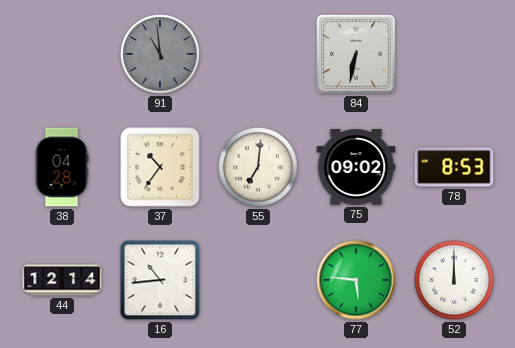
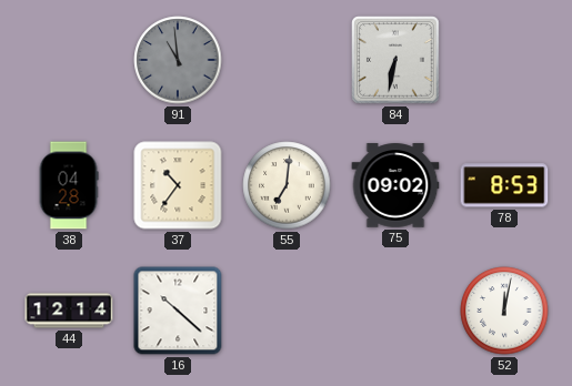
16: 10:44 -> 10:22 (178, 311)
77: 5:46 -> none (356, 280)
52: 12:00 -> 12:02 (504, 311)
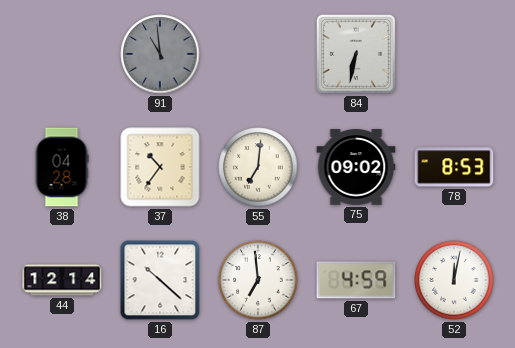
87: none -> 6:59 (258, 280)
67: none -> 4:59 (356, 280)
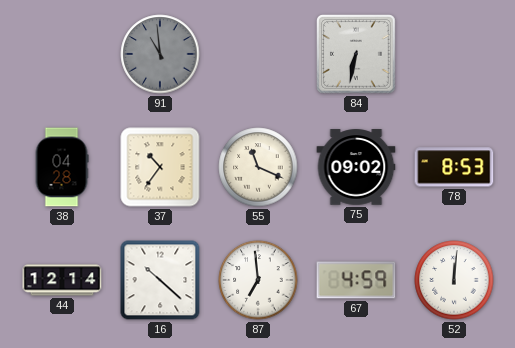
55: 7:01 -> 11:19 (258, 167)
52: 12:02 -> 12:01 (454, 280)
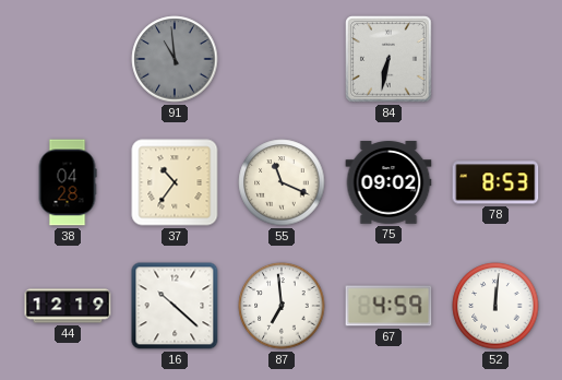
44: 12:14 -> 12:19 (68, 306)
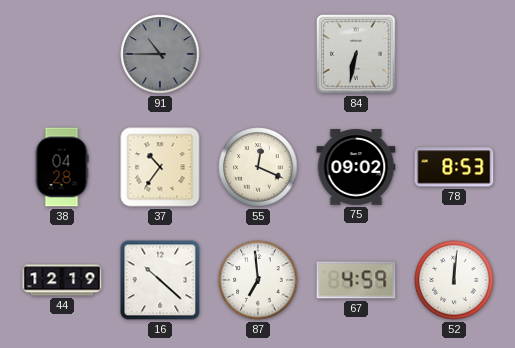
91: 10:59 -> 10:45 (160, 54)
55: 11:19 -> 12:19 (258, 167)
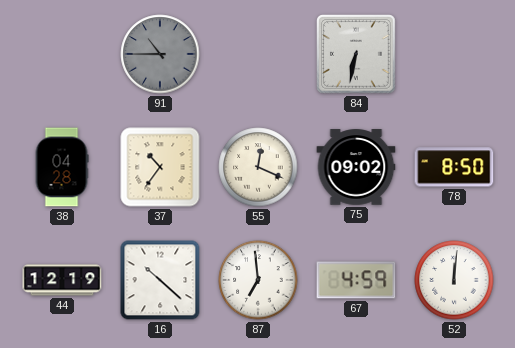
78: 8:53 -> 8:50 (454, 167)
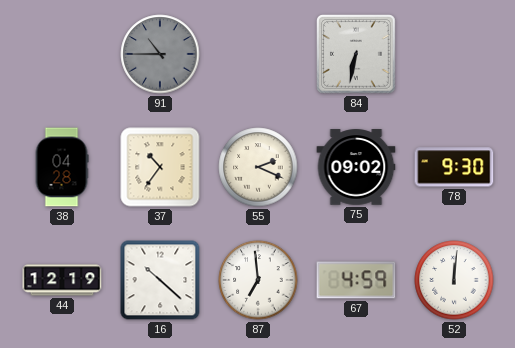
55: 12:19 -> 2:19 (258, 167)
78: 8:50 -> 9:30 (454, 167)
